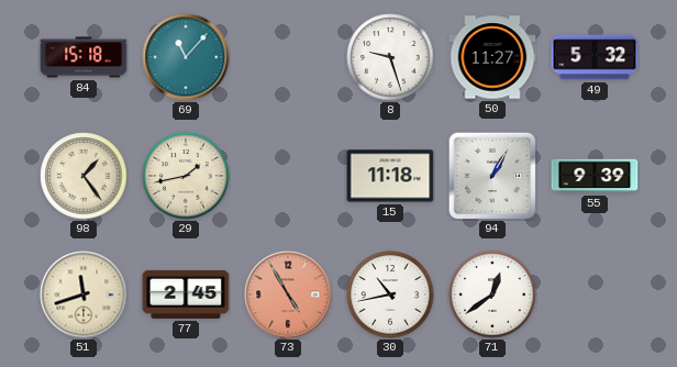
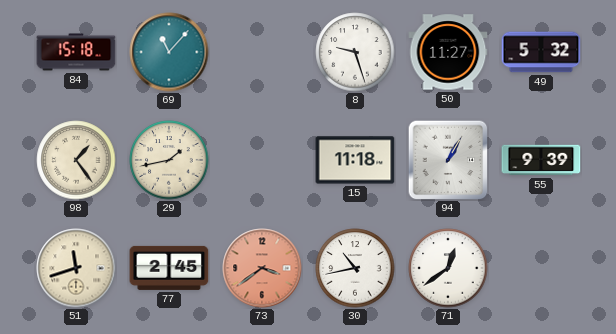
73: 4:55 -> 3:39 (262, 268)
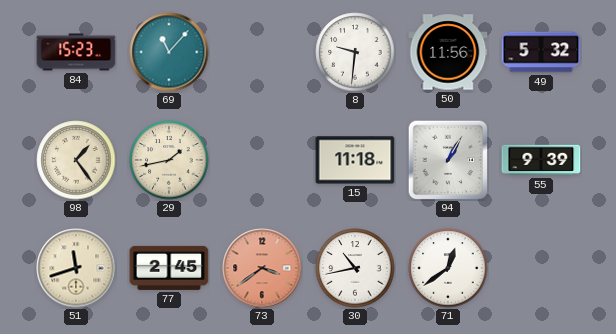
84: 15:18 -> 15:23 (76, 52)
8: 9:27 -> 9:31 (355, 52)
50: 11:27 -> 11:56 (448, 52)
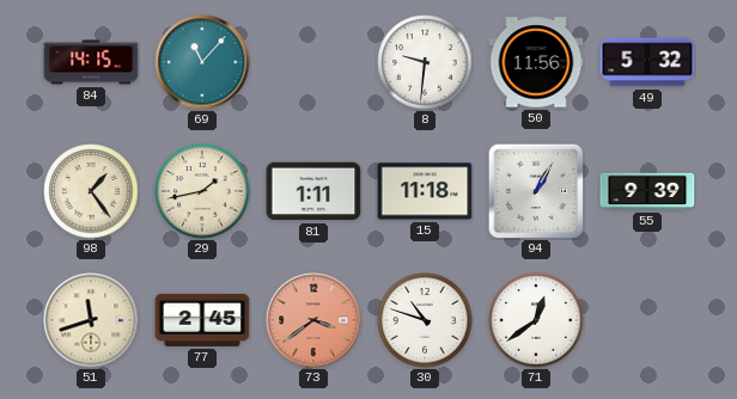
84: 15:23 -> 14:15 (91, 62)
81: none -> 1:11 (313, 191)
30: 10:43 -> 10:48 (425, 320)
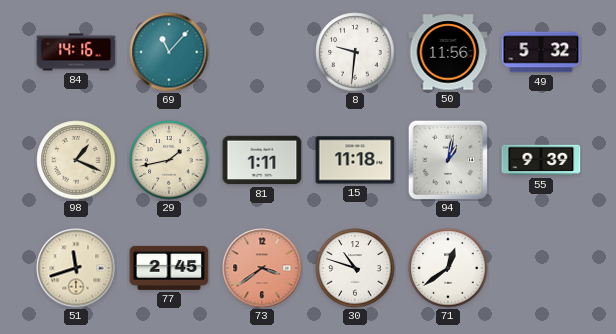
84: 14:15 -> 14:16 (76, 52)
98: 1:24 -> 1:19 (76, 160)
94: 1:05 -> 1:02 (448, 160)
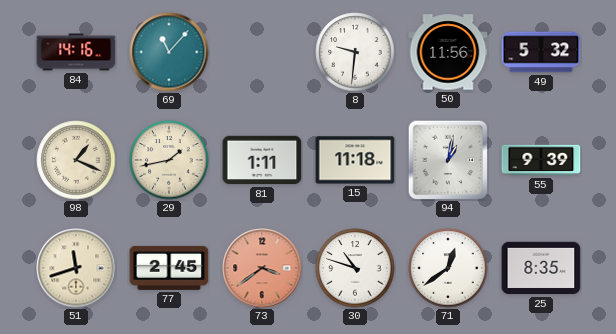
25: none -> 8:35 (541, 268)
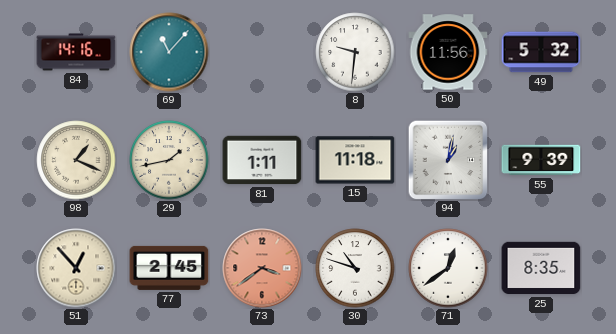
51: 11:42 -> 12:53 (76, 268)
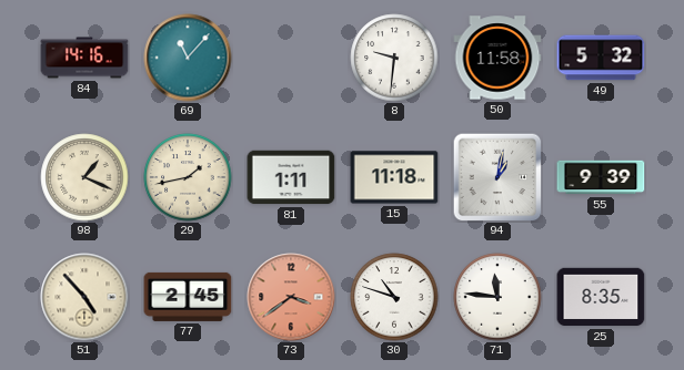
50: 11:56 -> 11:58 (497, 58)
51: 12:53 -> 4:53 (84, 297)
71: 12:39 -> 11:46 (497, 297)
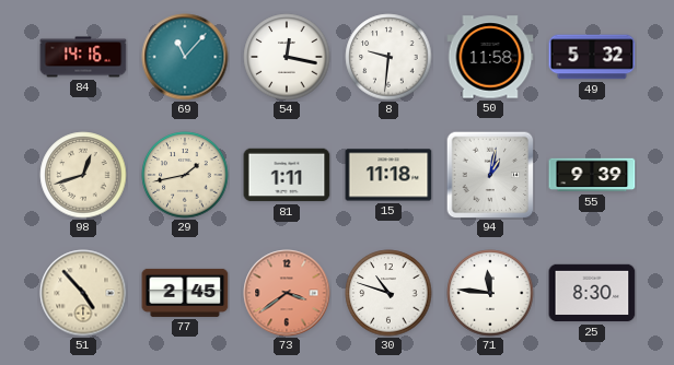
54: none -> 12:17 (287, 57)
98: 1:19 -> 12:42 (83, 175)
25: 8:35 -> 8:30 (592, 293)
